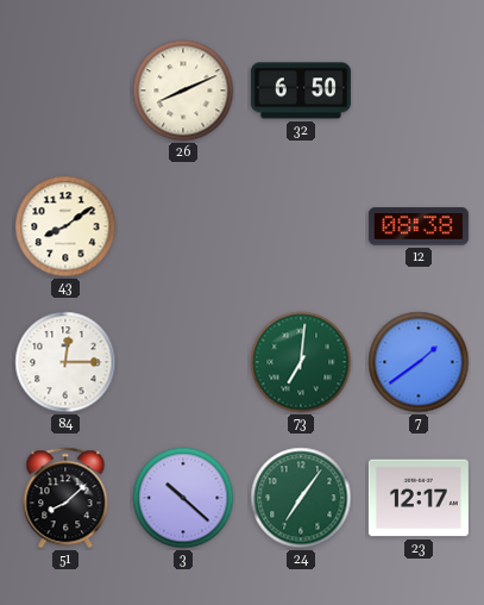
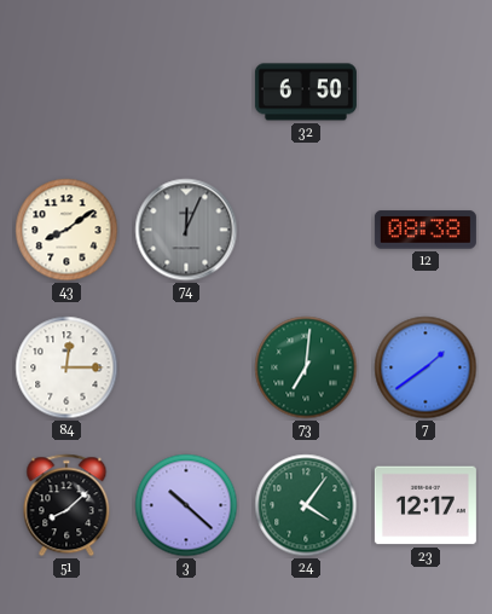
26: 8:11 -> none (183, 91)
74: none -> 12:04 (186, 230)
24: 7:06 -> 4:06 (306, 505)
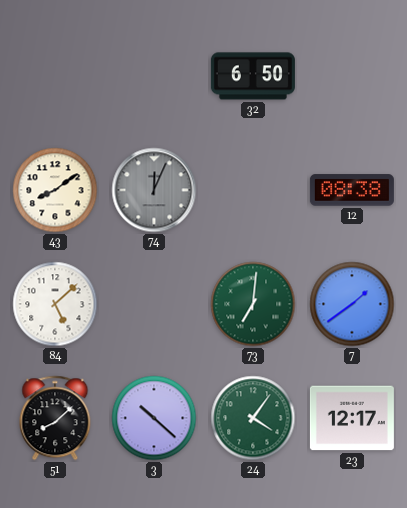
84: 12:15 -> 5:08 (55, 304)
